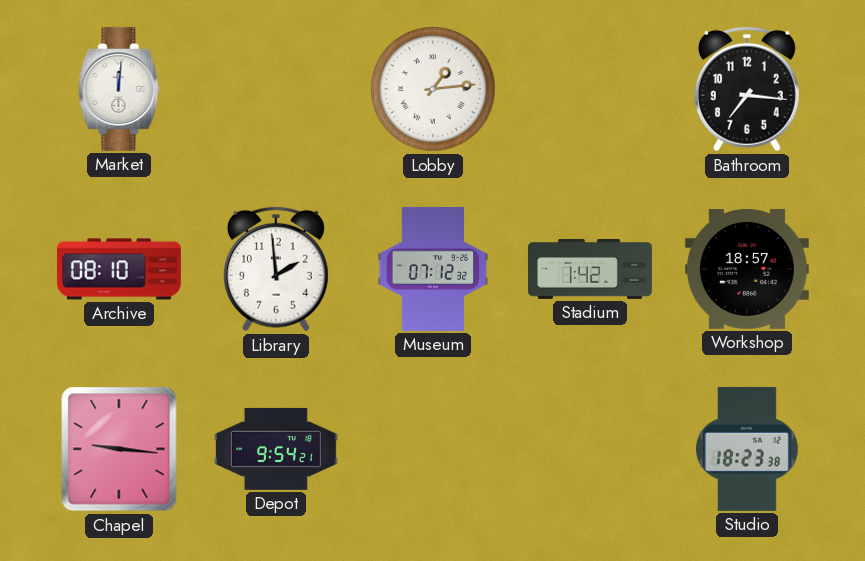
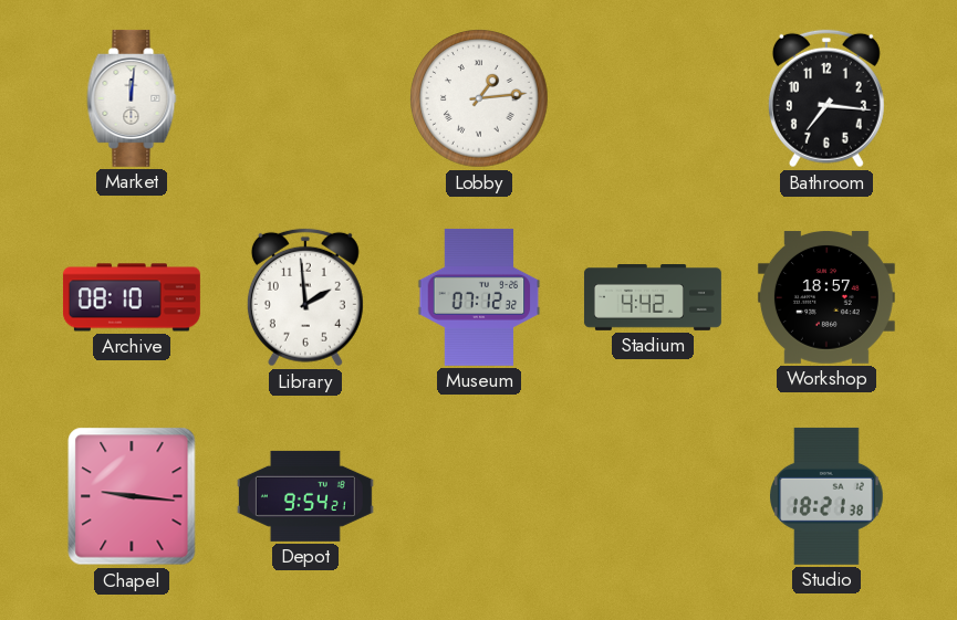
Stadium: 1:42 -> 4:42 (653, 298)
Studio: 18:23 -> 18:21 (828, 496)
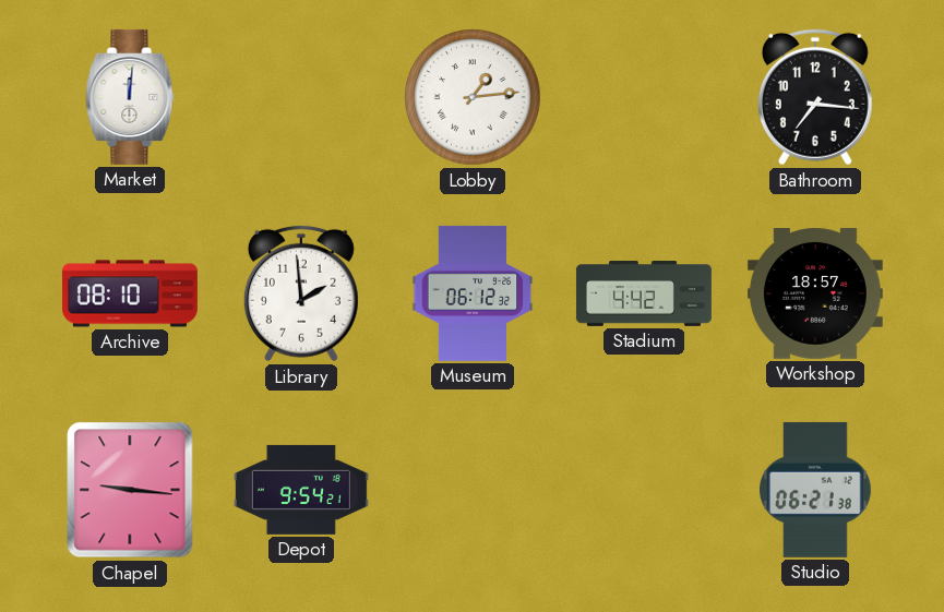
Museum: 07:12 -> 06:12 (473, 293)
Studio: 18:21 -> 06:21 (816, 490)
